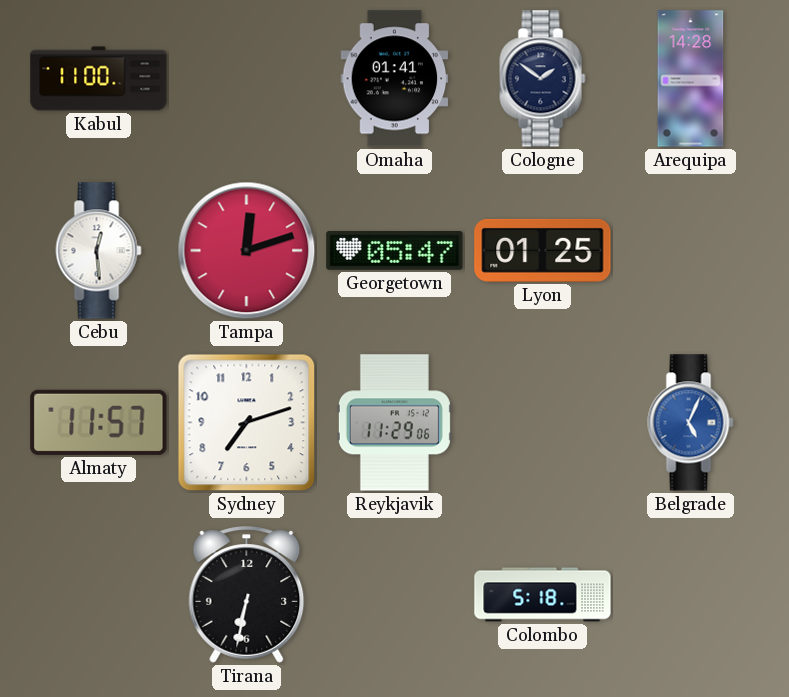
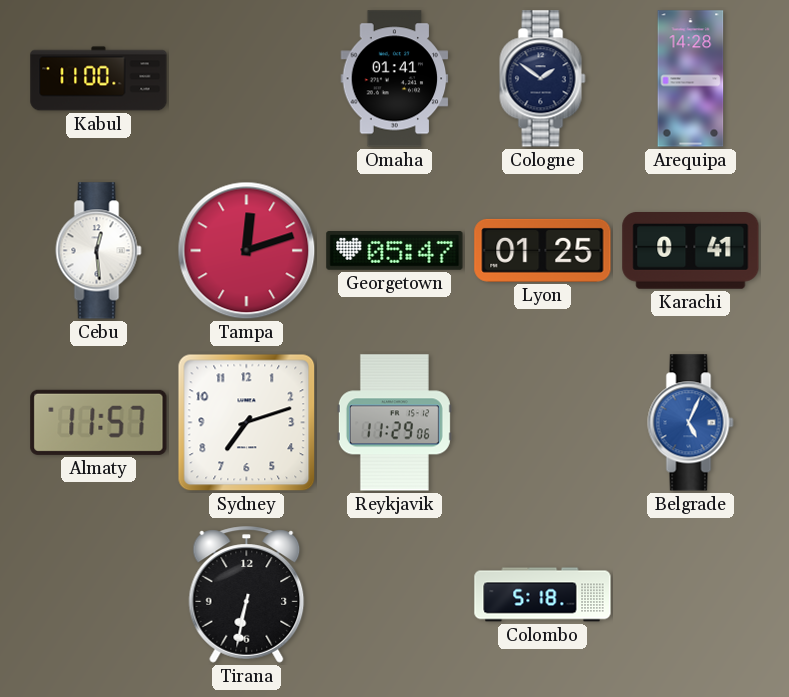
Karachi: none -> 0:41 (691, 251)
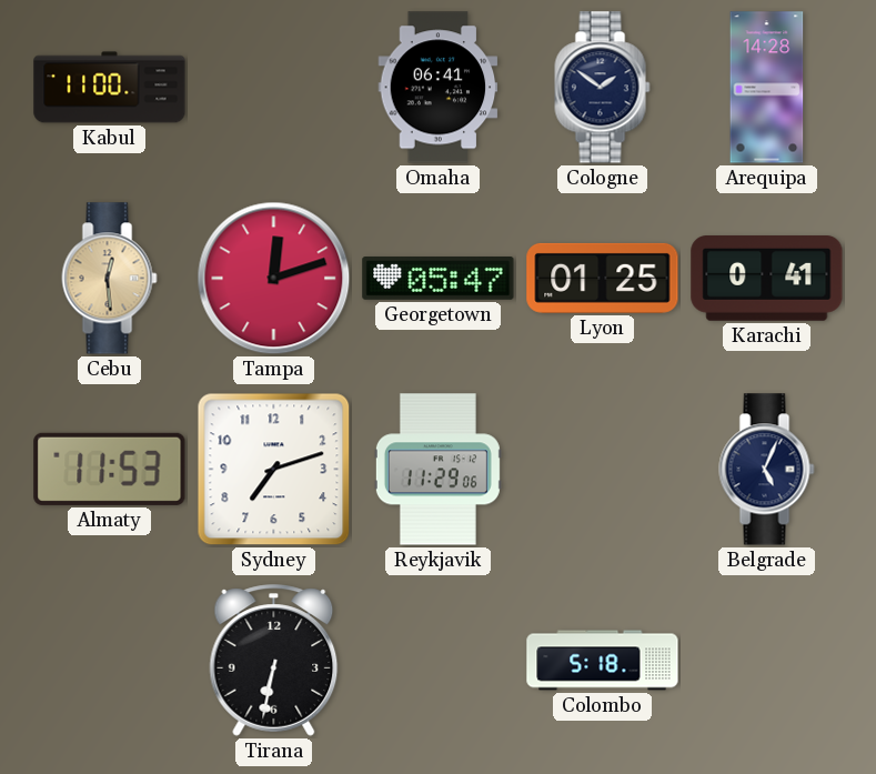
Omaha: 01:41 -> 06:41 (439, 88)
Cebu dial: white -> champagne (110, 279)
Almaty: 11:57 -> 11:53 (110, 469)
Belgrade dial: blue -> navy (767, 470)
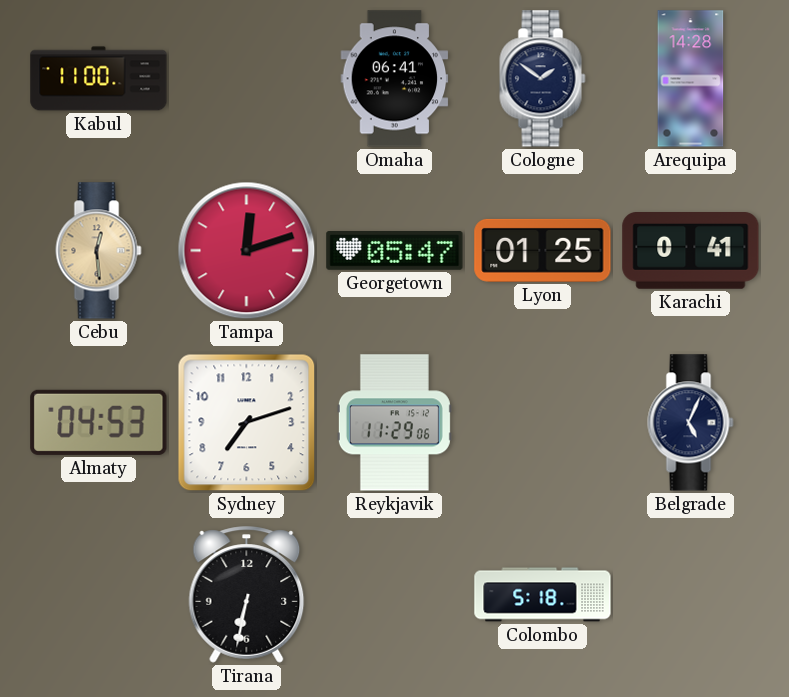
Almaty: 11:53 -> 04:53 (99, 422)
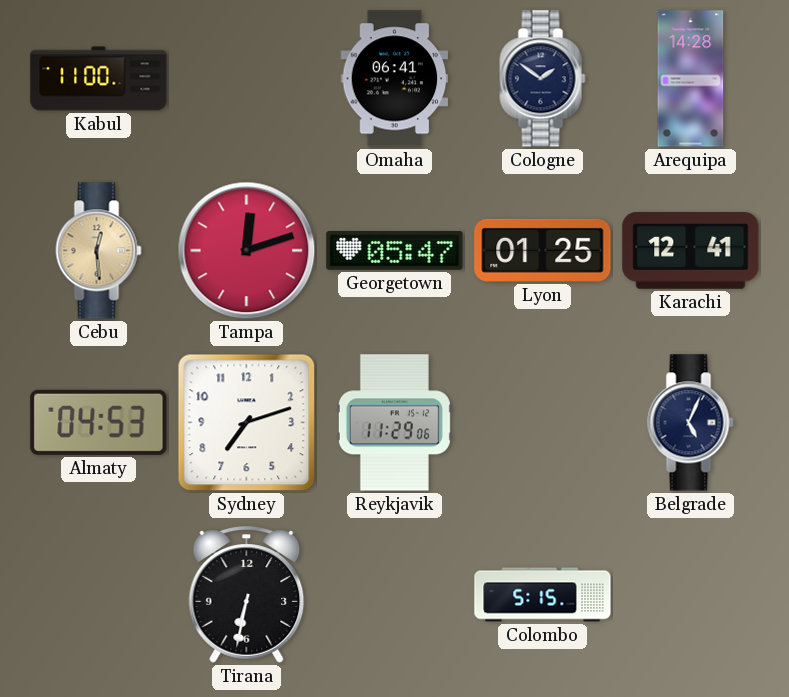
Karachi: 0:41 -> 12:41 (691, 251)
Colombo: 5:18 -> 5:15 (543, 595)
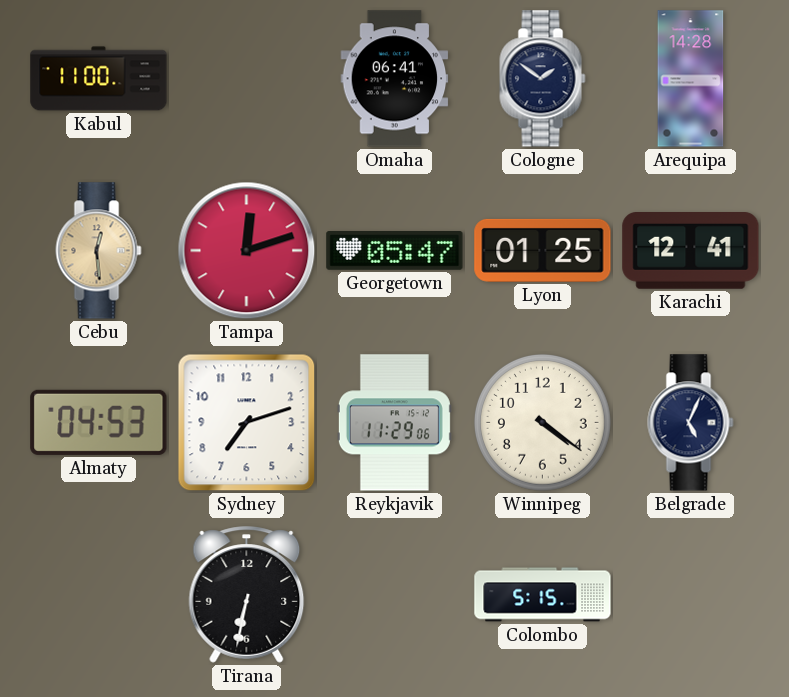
Winnipeg: none -> 4:21 (542, 422)
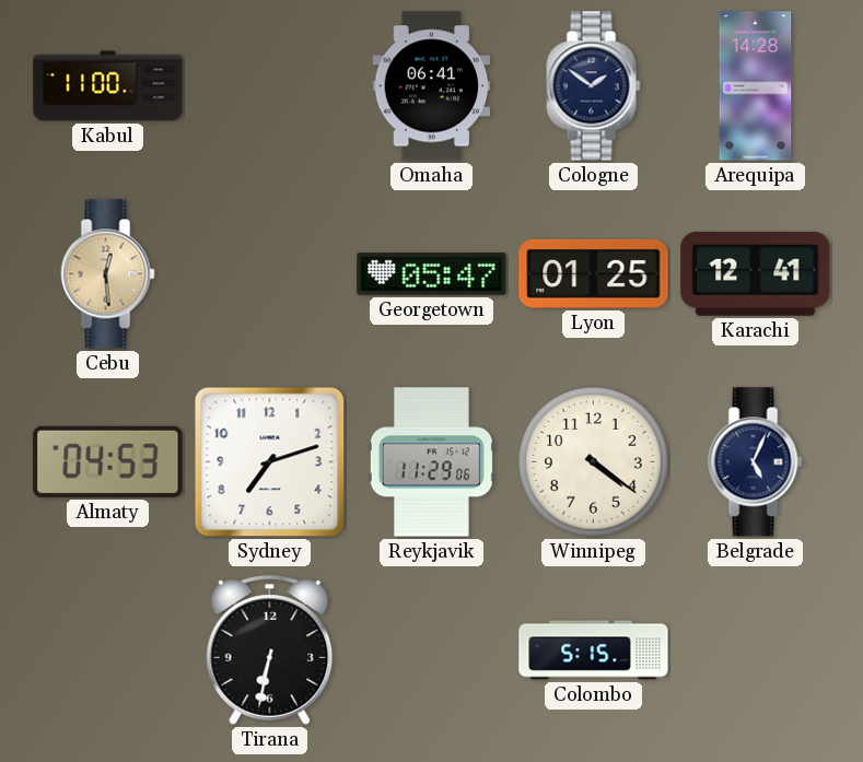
Tampa: 12:12 -> none (247, 251)
